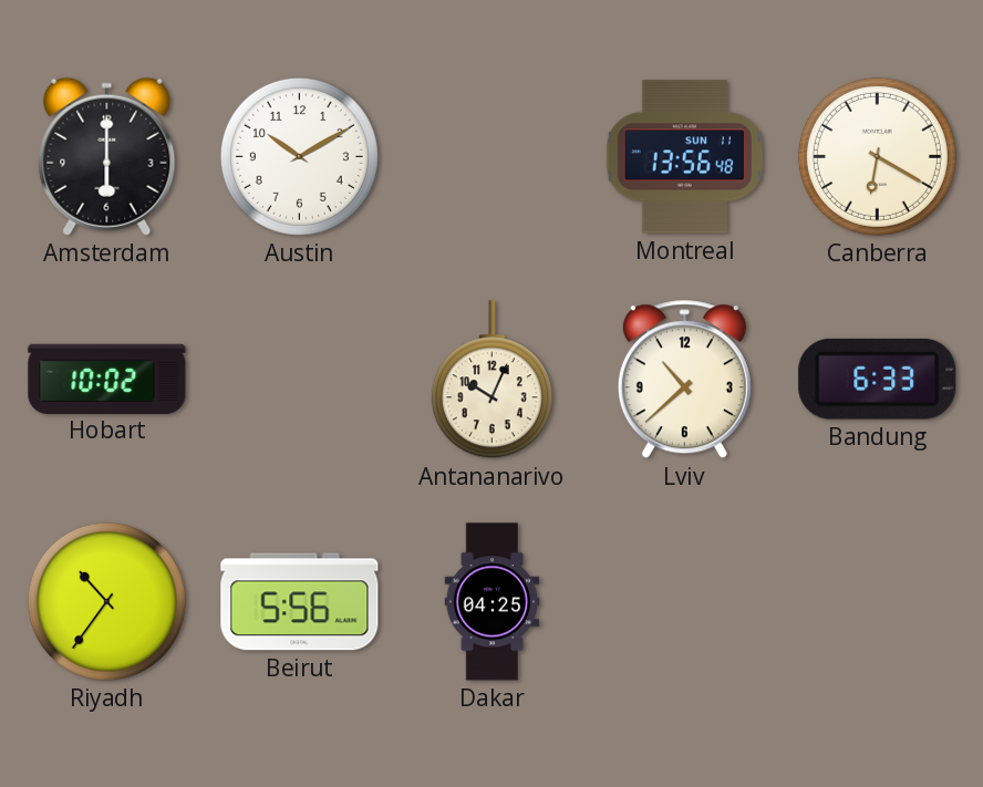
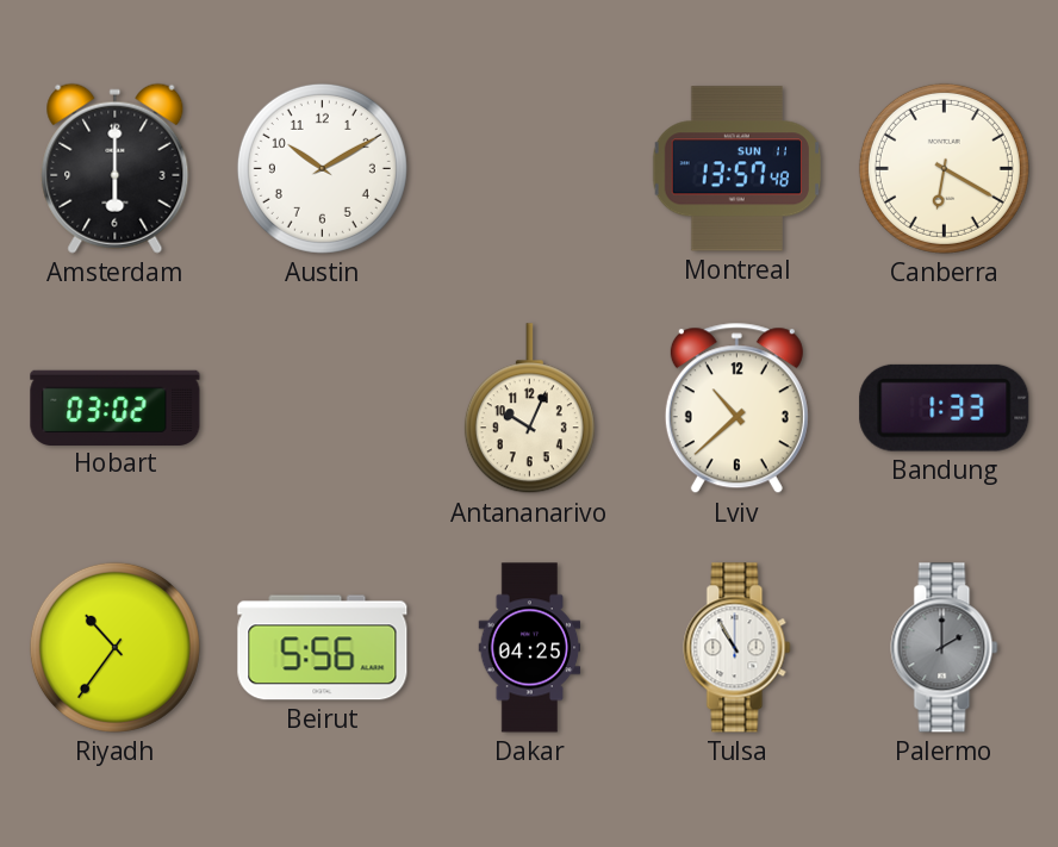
Montreal: 13:56 -> 13:57 (736, 169)
Hobart: 10:02 -> 03:02 (116, 407)
Bandung: 6:33 -> 1:33 (945, 407)
Tulsa: none -> 10:55 (738, 648)
Palermo: none -> 2:00 (945, 648)
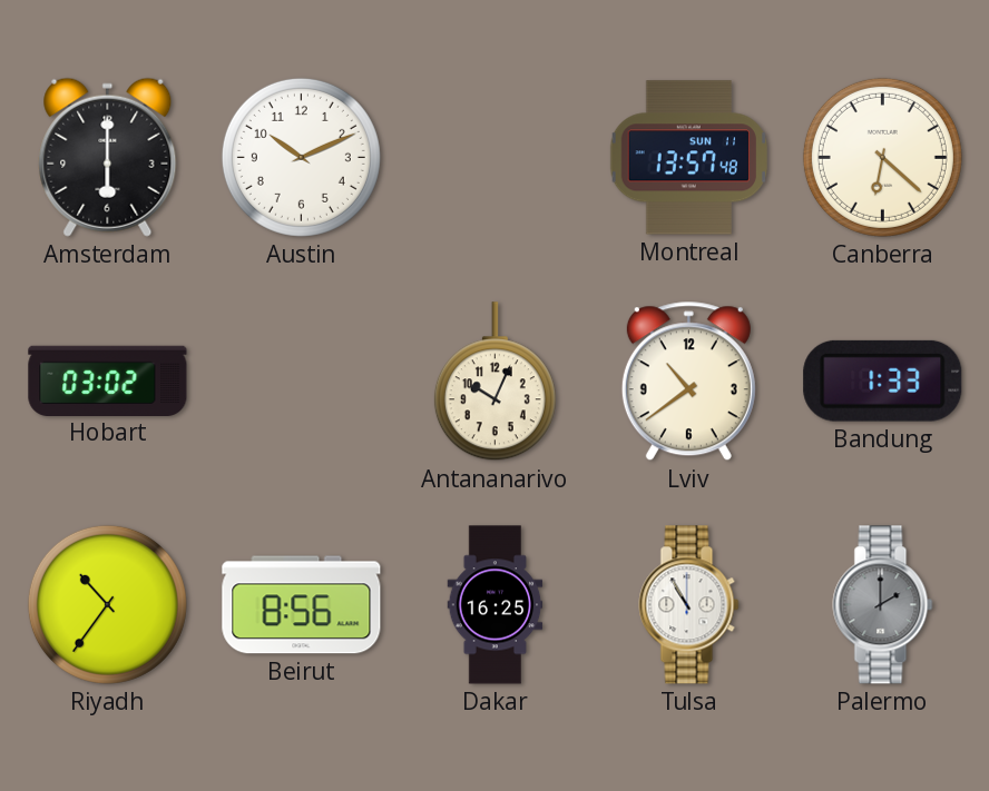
Austin: 10:10 -> 10:11 (301, 157)
Canberra: 6:20 -> 6:22 (882, 157)
Lviv: 10:38 -> 10:39 (688, 382)
Beirut: 5:56 -> 8:56 (302, 605)
Dakar: 04:25 -> 16:25 (496, 605)
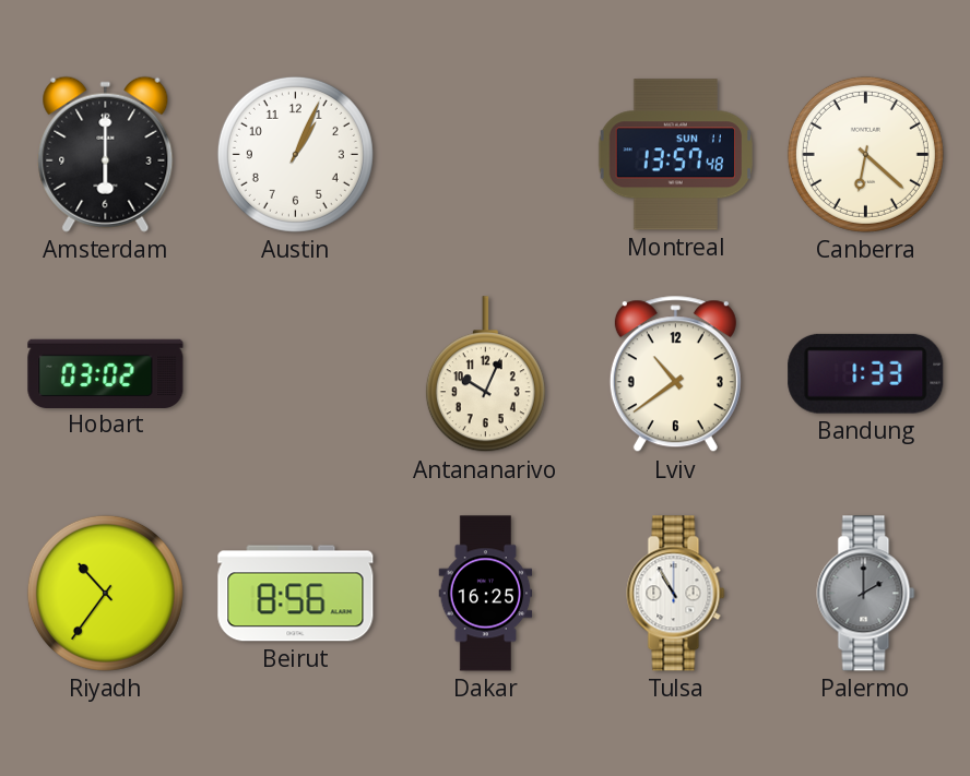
Austin: 10:11 -> 1:04 (295, 154)
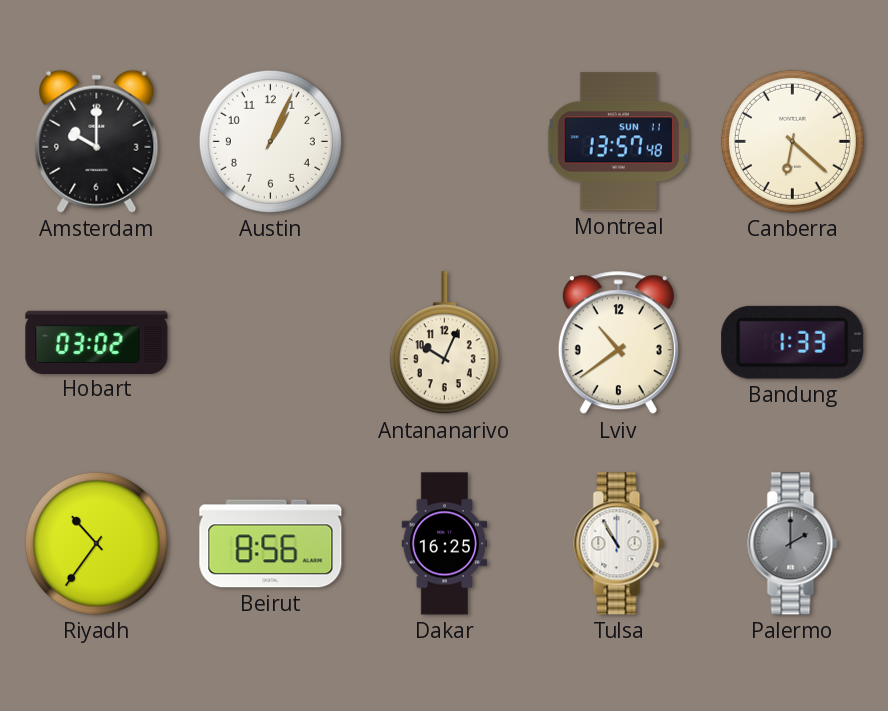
Amsterdam: 6:00 -> 10:00 (97, 141)
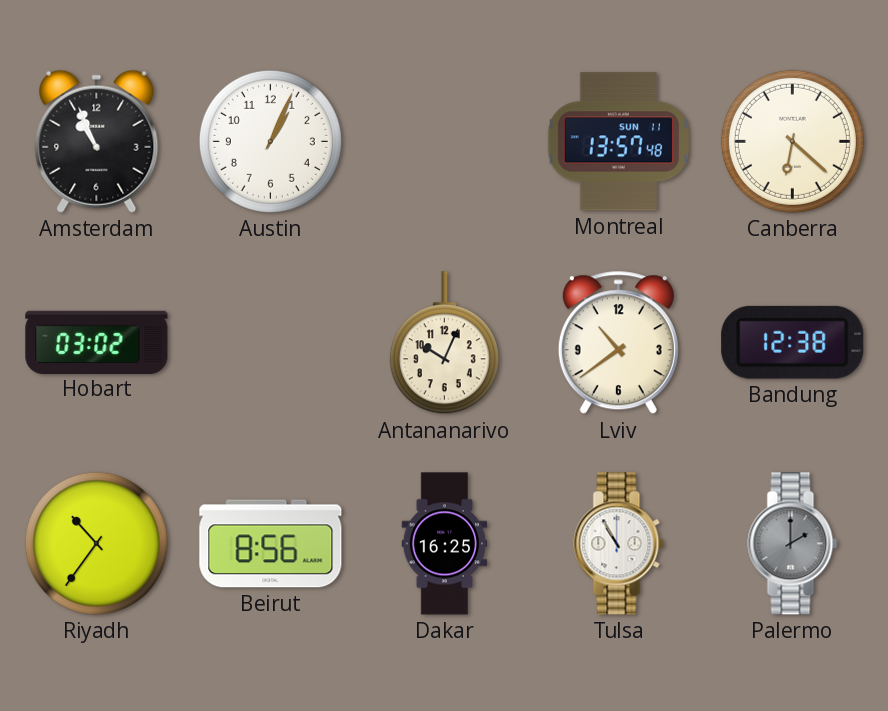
Amsterdam: 10:00 -> 10:56 (97, 141)
Bandung: 1:33 -> 12:38 (793, 342)
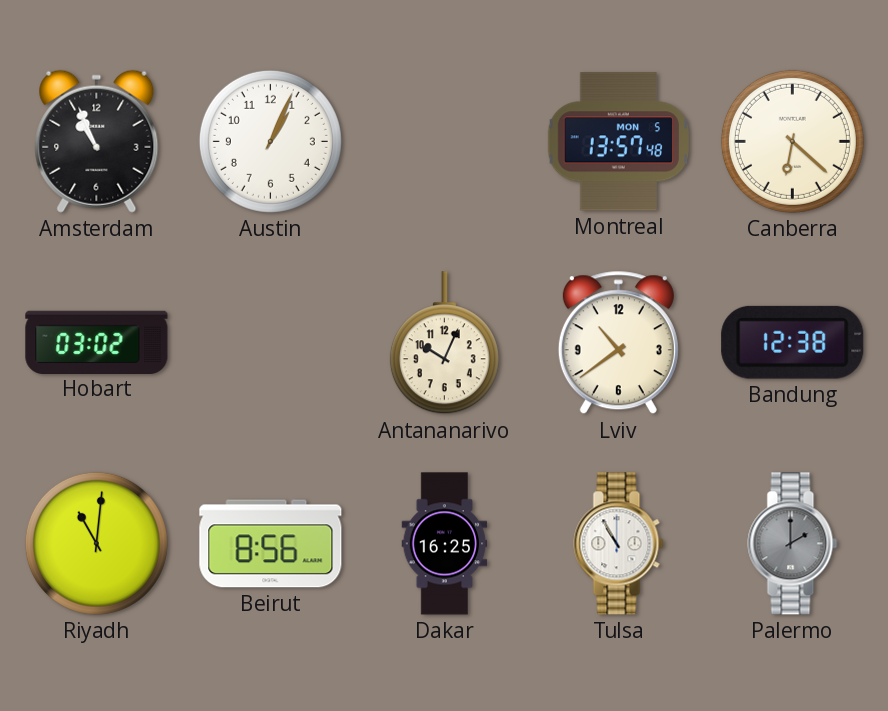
Montreal date: SUN 11 -> MON 5 (618, 142)
Riyadh: 10:36 -> 11:01 (96, 543)
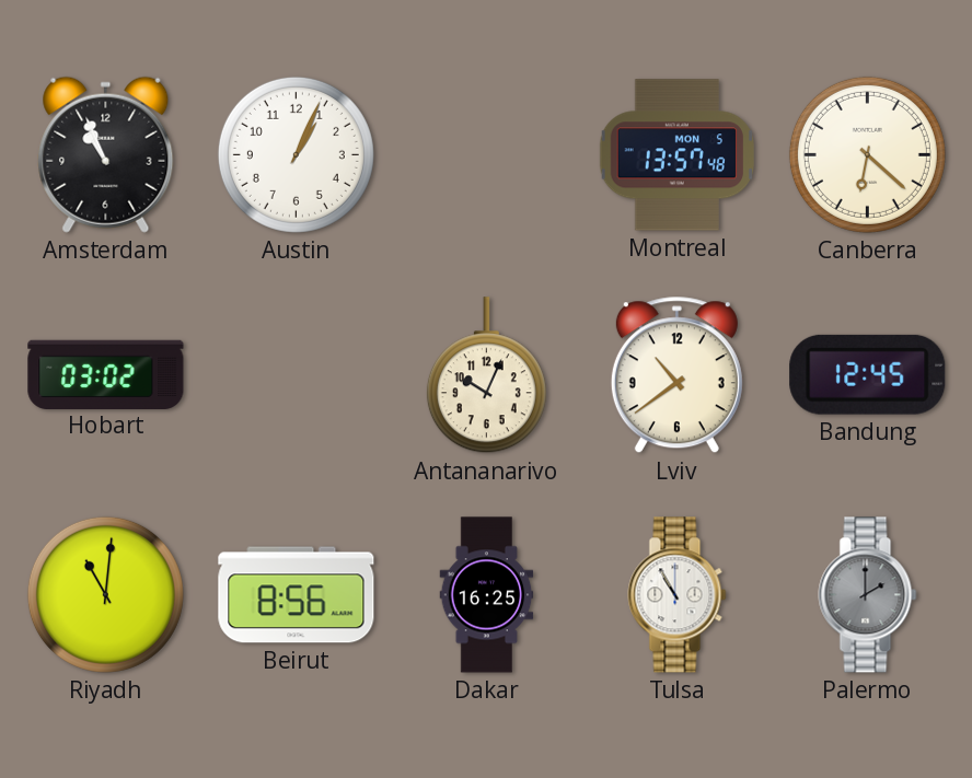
Bandung: 12:38 -> 12:45 (868, 374)
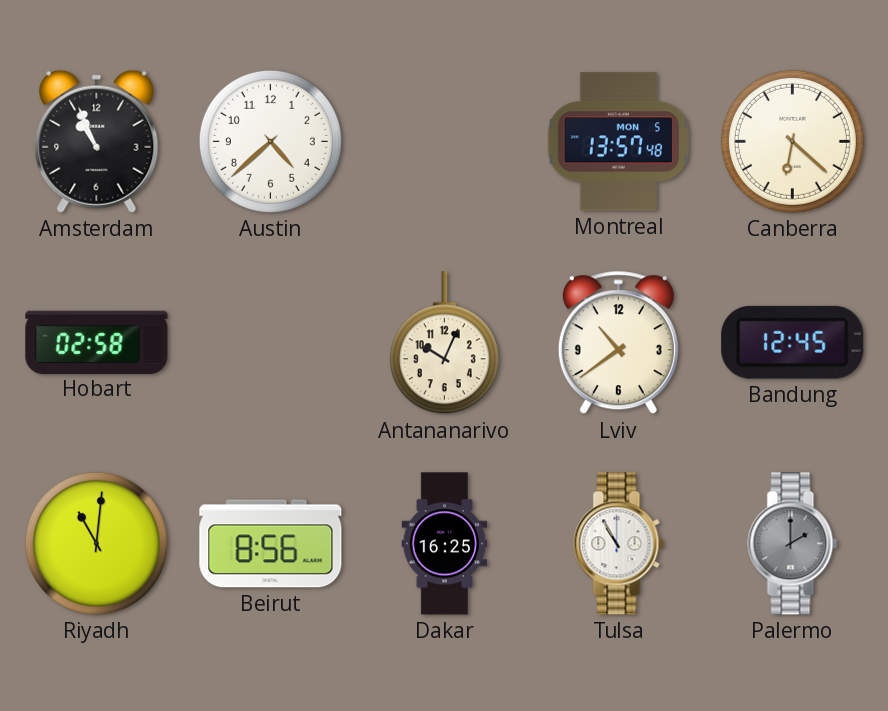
Austin: 1:04 -> 4:38 (270, 141)
Hobart: 03:02 -> 02:58 (97, 342)
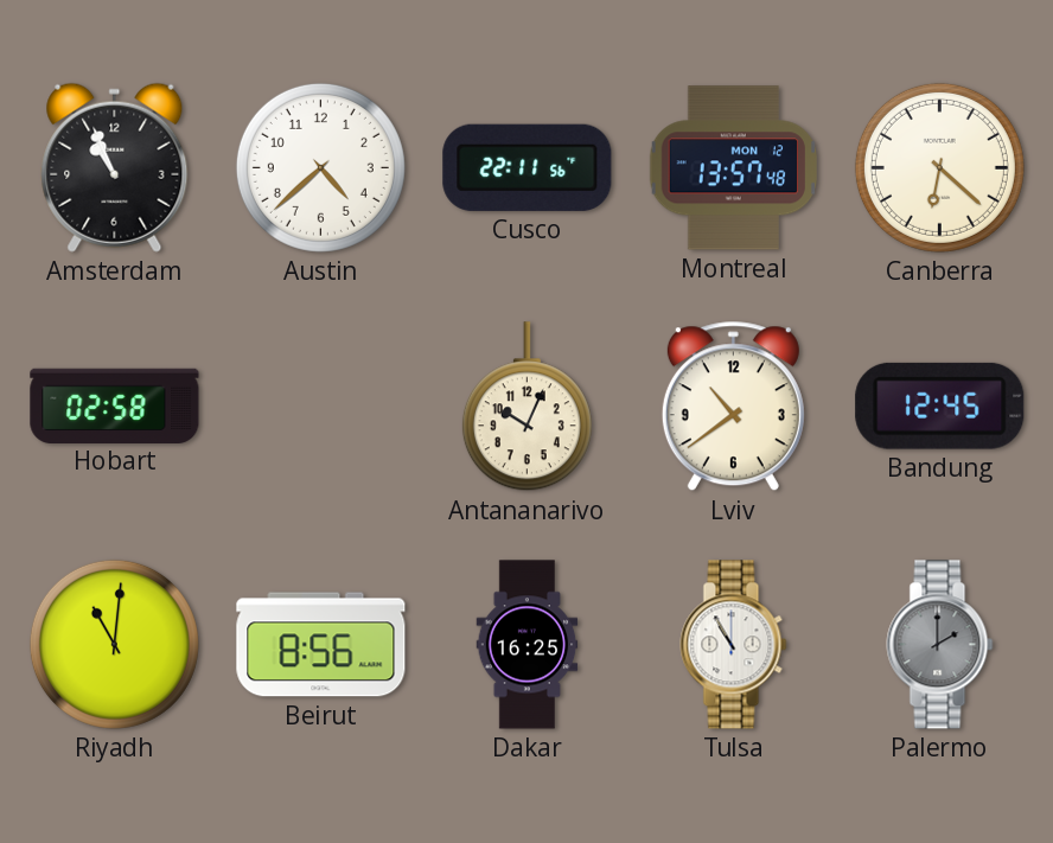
Cusco: none -> 22:11 (528, 167)
Montreal date: MON 5 -> MON 12 (733, 168)
